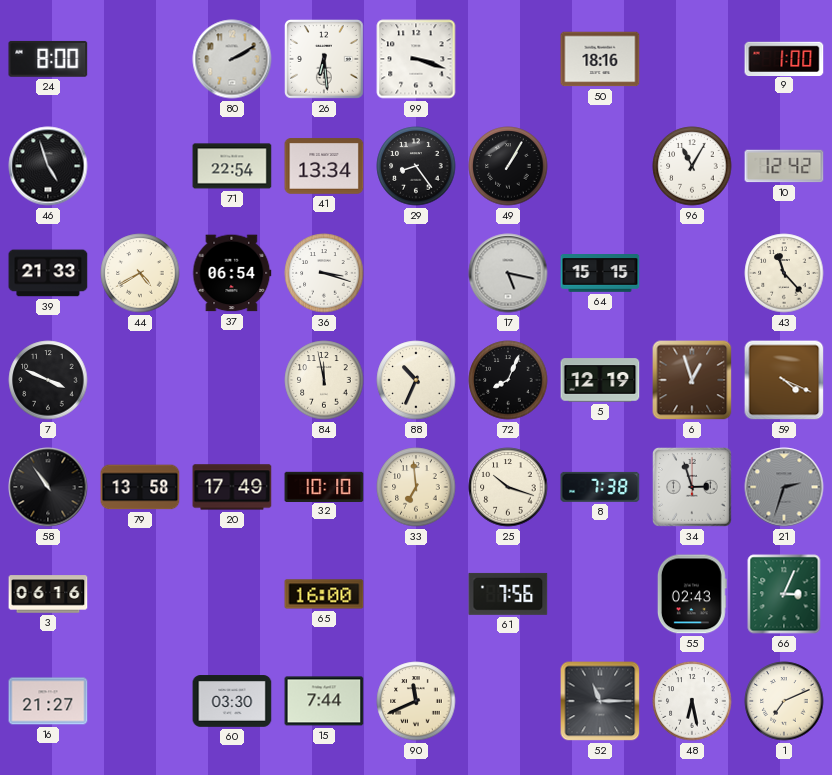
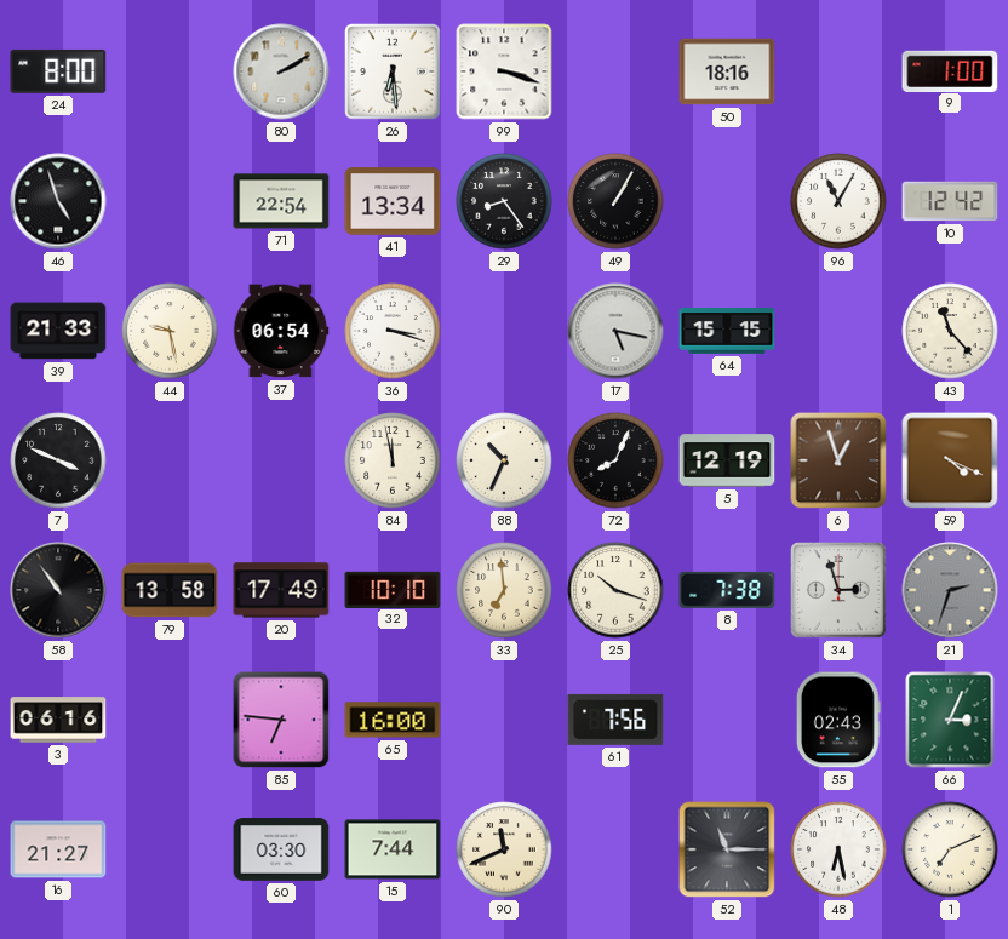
44: 4:40 -> 9:28 (170, 331)
85: none -> 6:46 (281, 720)
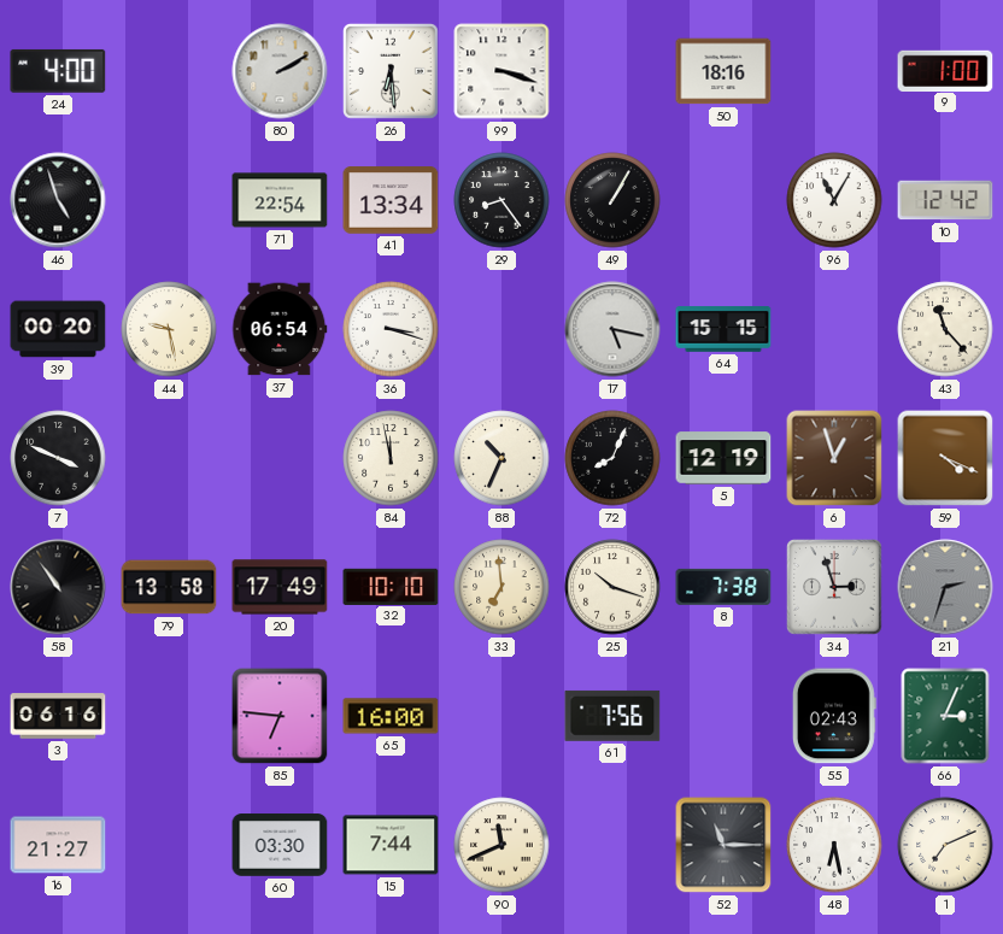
24: 8:00 -> 4:00 (58, 71)
39: 21:33 -> 00:20 (58, 329)
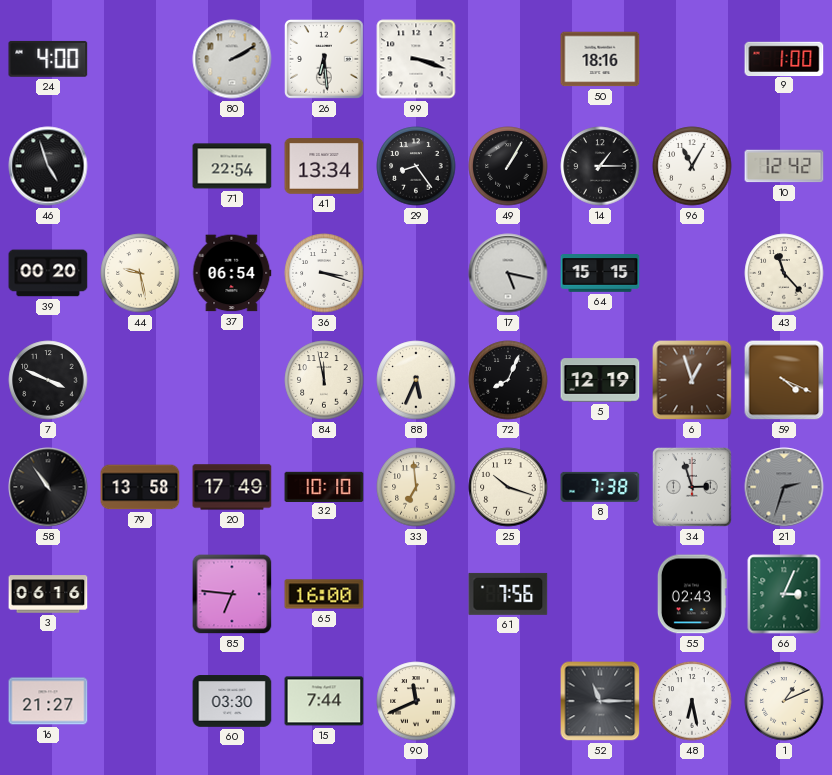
14: none -> 1:15 (600, 166)
88: 10:34 -> 5:34 (416, 380)
1: 7:11 -> 1:11 (784, 701)
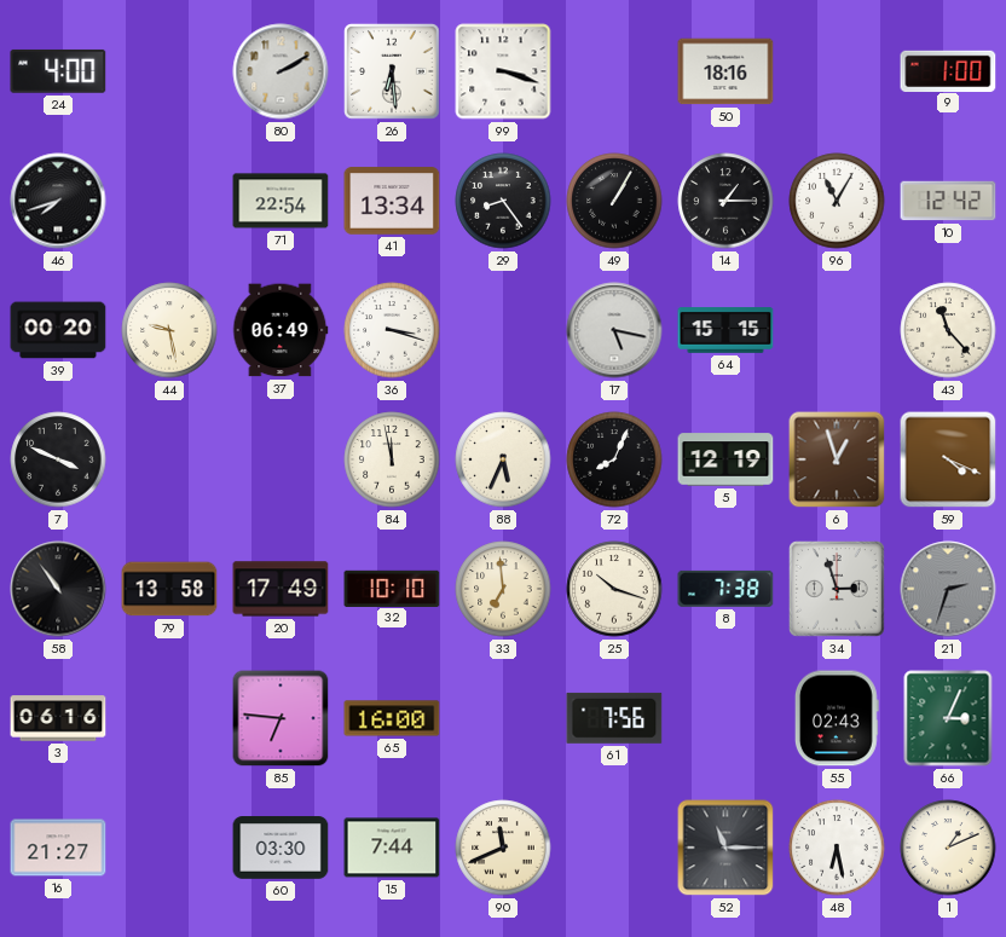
46: 4:57 -> 7:42 (58, 201)
37: 06:54 -> 06:49 (281, 330)
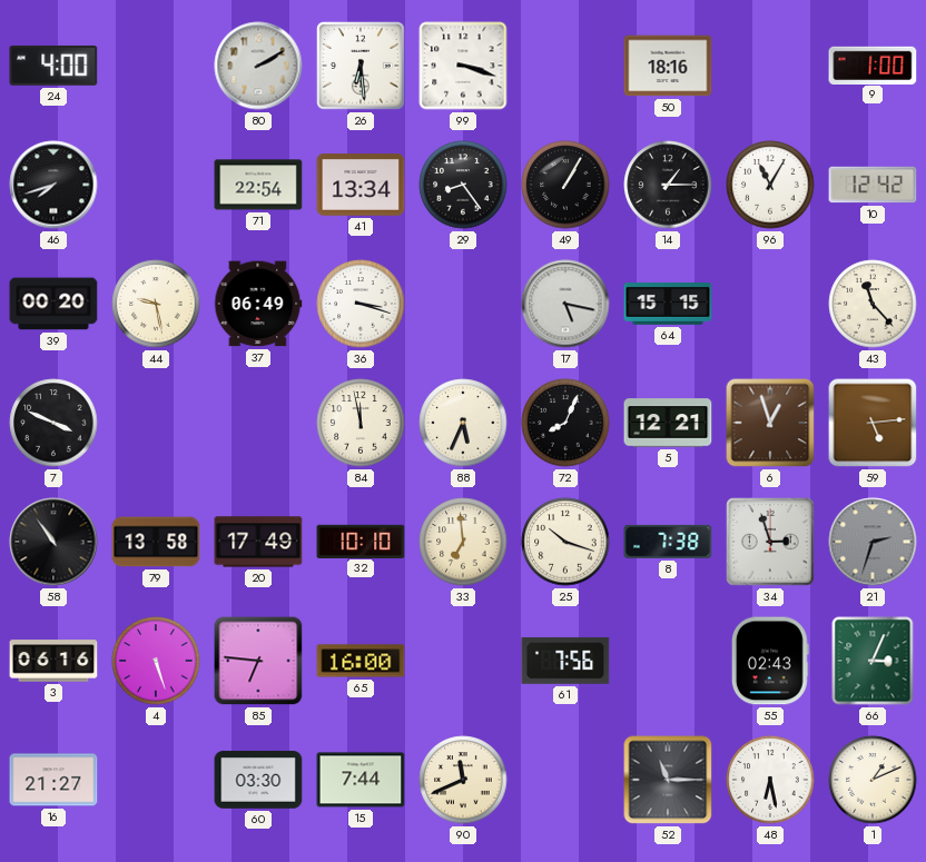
5: 12:19 -> 12:21 (668, 423)
59: 4:19 -> 5:14 (873, 423)
4: none -> 5:27 (156, 661)
